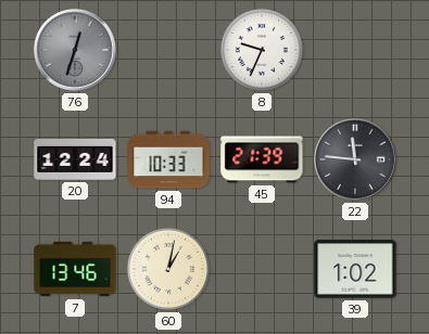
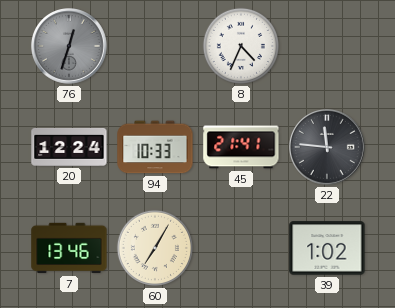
8: 9:34 -> 4:34 (241, 46)
45: 21:39 -> 21:41 (241, 147)
60: 1:02 -> 7:05 (155, 248)
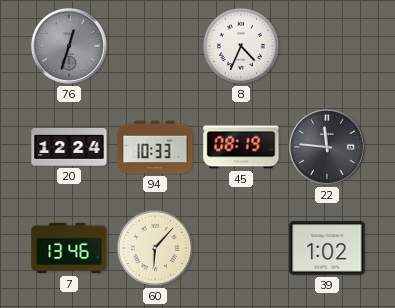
45: 21:41 -> 08:19 (241, 147)
60: 7:05 -> 6:07 (155, 248)
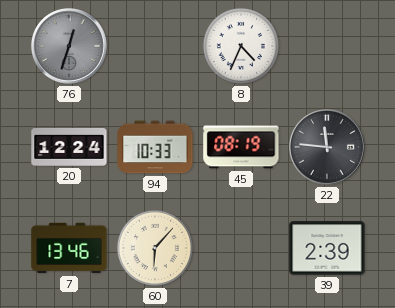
39: 1:02 -> 2:39 (327, 248)
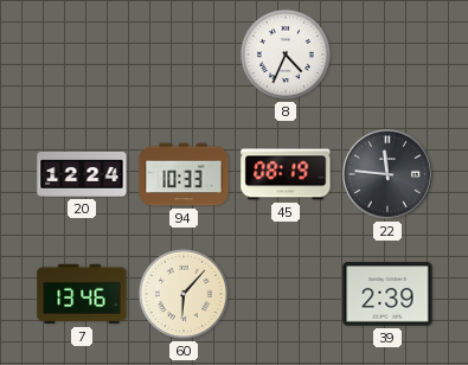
76: 12:33 -> none (70, 46)
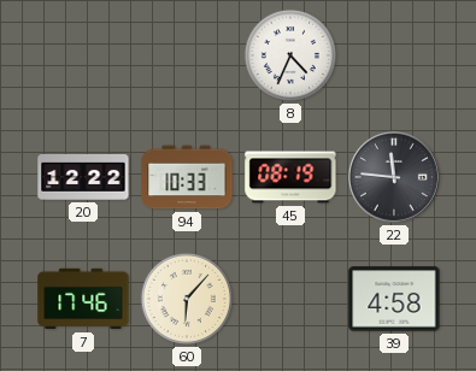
20: 12:24 -> 12:22 (83, 177)
7: 13:46 -> 17:46 (83, 299)
39: 2:39 -> 4:58 (394, 299)
